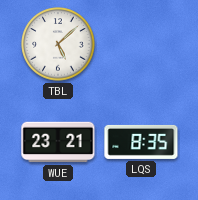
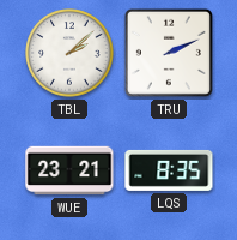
TBL: 5:08 -> 2:08 (69, 53)
TRU: none -> 2:11 (169, 53)
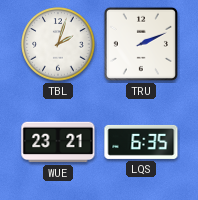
TBL: 2:08 -> 2:03 (58, 44)
LQS: 8:35 -> 6:35 (141, 142)
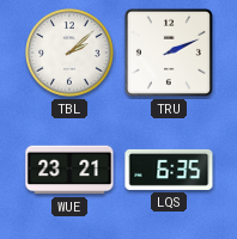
TBL: 2:03 -> 2:08 (69, 53)
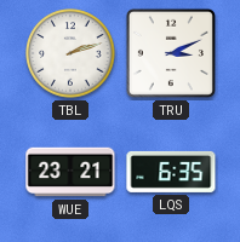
TBL: 2:08 -> 2:12 (70, 53)
TRU: 2:11 -> 3:11 (171, 53)
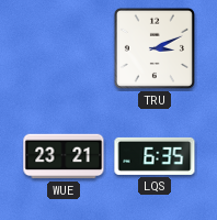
TBL: 2:12 -> none (70, 53)
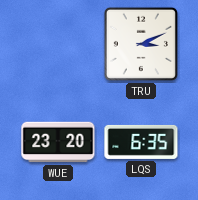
WUE: 23:21 -> 23:20 (58, 142)
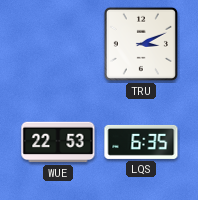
WUE: 23:20 -> 22:53 (58, 142)
